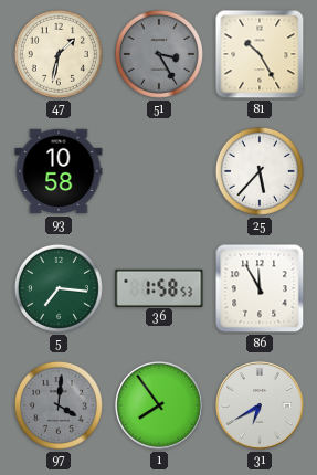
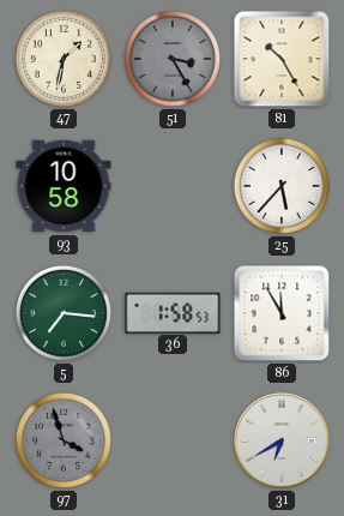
97: 4:01 -> 3:57 (64, 440)
1: 7:54 -> none (159, 405)
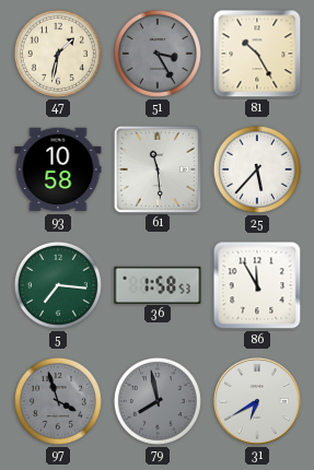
61: none -> 11:29 (156, 168)
79: none -> 7:58 (158, 401)
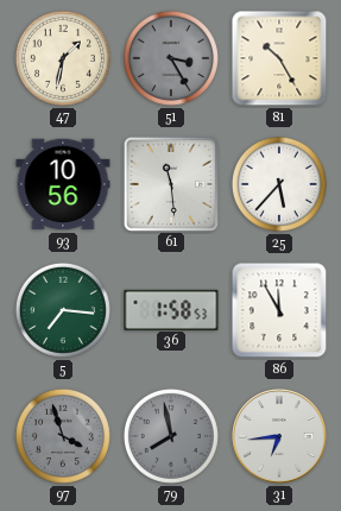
93: 10:58 -> 10:56 (63, 184)
31: 6:40 -> 6:44 (279, 436)
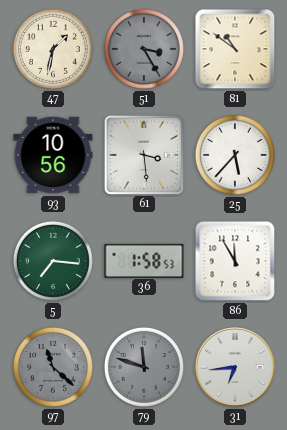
81: 10:25 -> 10:51 (235, 49)
61: 11:29 -> 3:29 (143, 154)
97: 3:57 -> 11:22 (53, 367)
79: 7:58 -> 11:48 (144, 367)
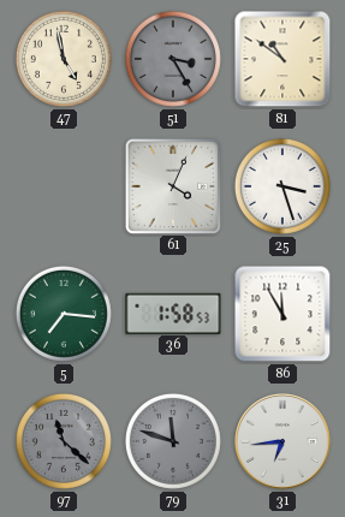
47: 1:32 -> 4:58 (64, 59)
93: 10:56 -> none (53, 155)
61: 3:29 -> 4:04 (172, 185)
25: 5:37 -> 3:27 (282, 186)
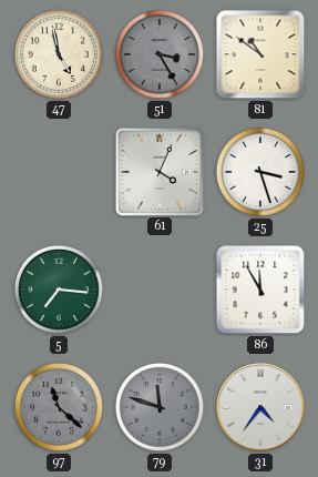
36: 1:58 -> none (173, 313)
31: 6:44 -> 4:36 (260, 407)
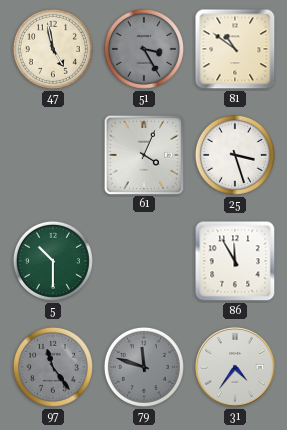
5: 7:16 -> 10:30 (53, 261)
97: 11:22 -> 11:24 (53, 367)
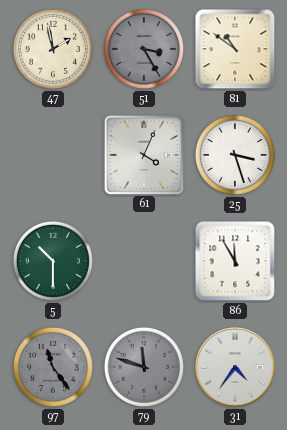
47: 4:58 -> 1:58 (53, 49)
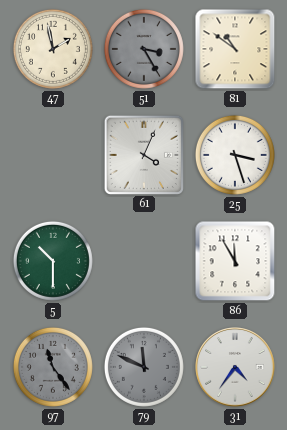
79: 11:48 -> 11:49 (144, 367)
